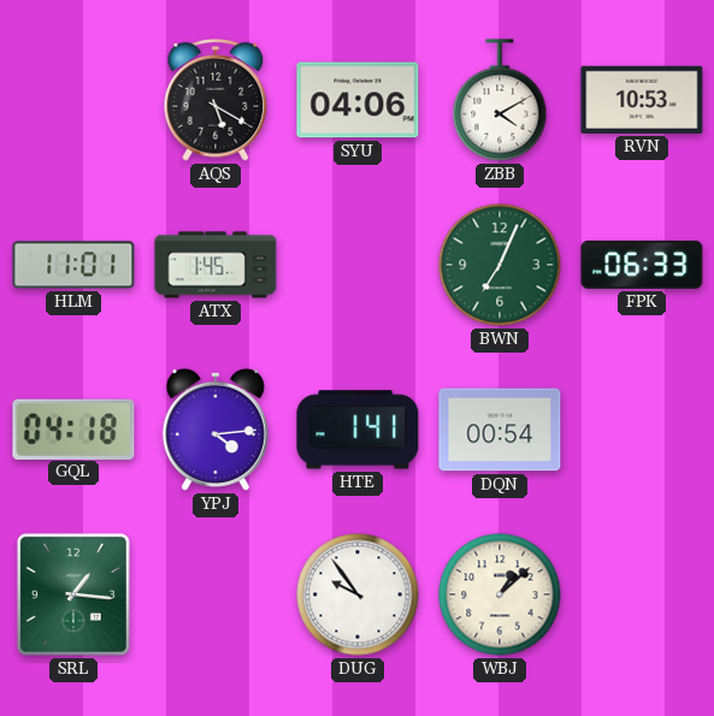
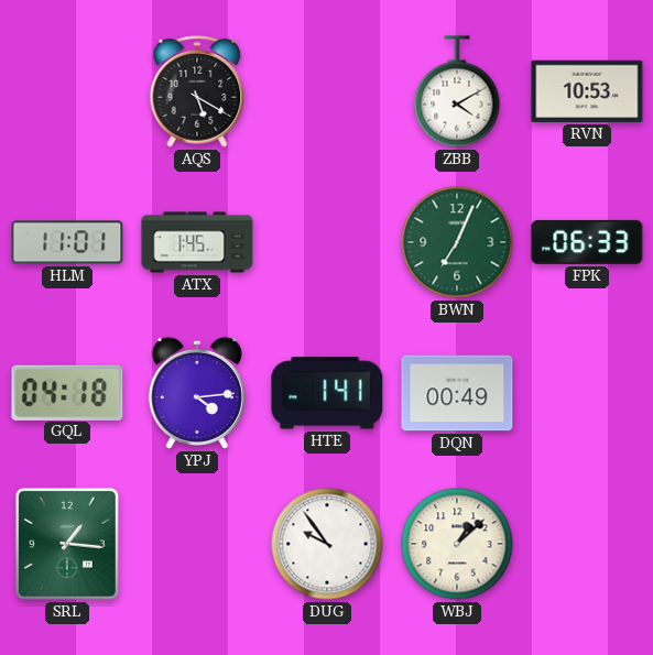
SYU: 04:06 -> none (358, 100)
DQN: 00:54 -> 00:49 (457, 393)
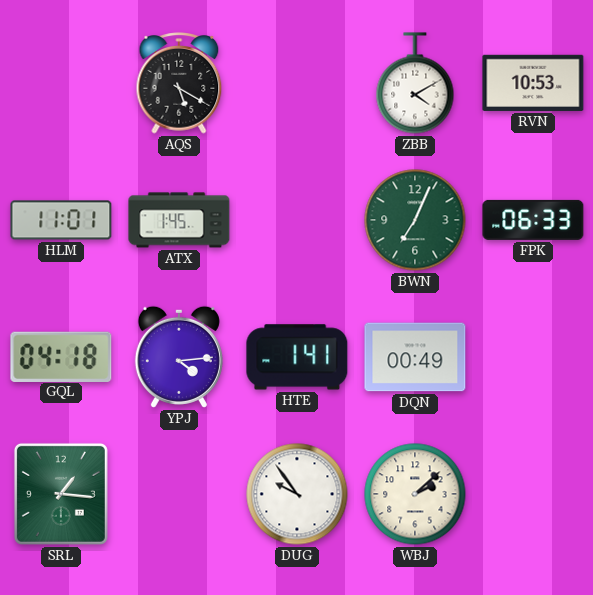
WBJ: 1:08 -> 2:08 (415, 494)
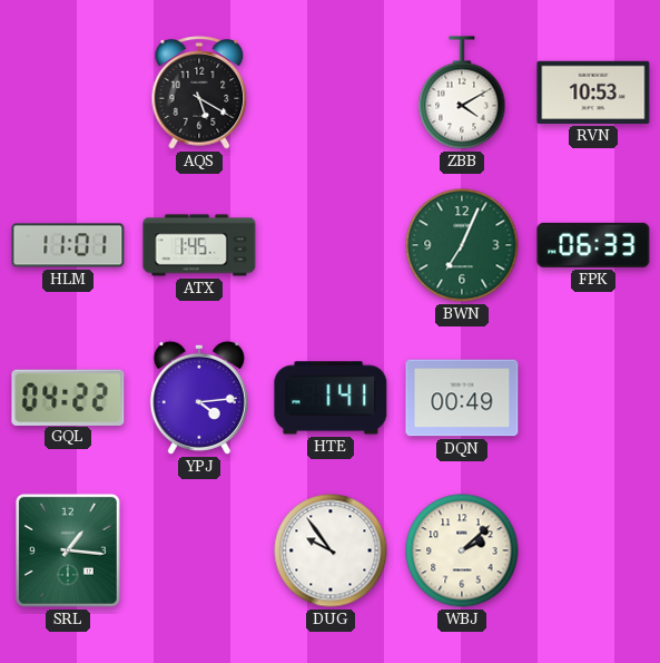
GQL: 04:18 -> 04:22 (68, 397)
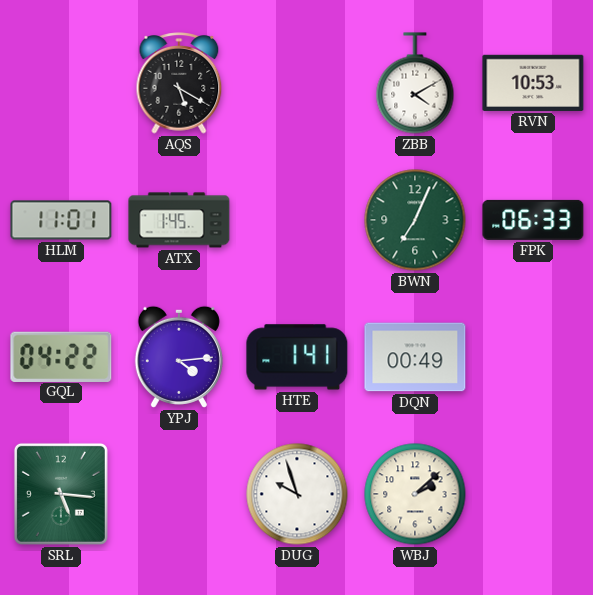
SRL: 1:16 -> 5:16 (61, 494)
DUG: 9:54 -> 9:57 (297, 494)
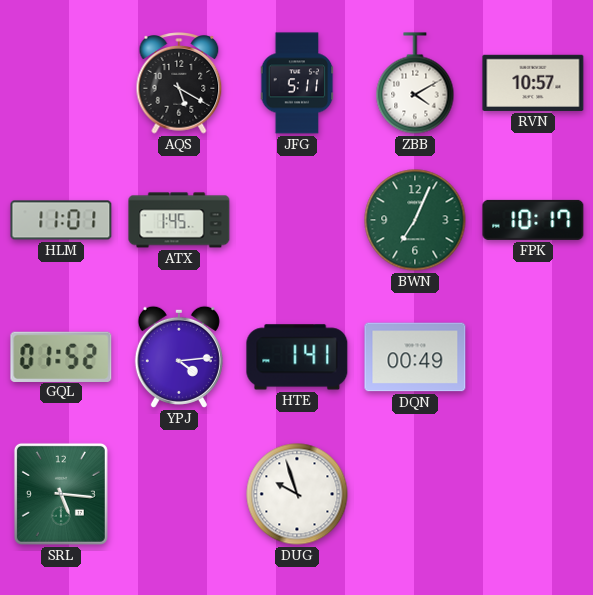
JFG: none -> 5:11 (297, 83)
RVN: 10:53 -> 10:57 (533, 83)
FPK: 06:33 -> 10:17 (533, 220)
GQL: 04:22 -> 01:52 (61, 356)
WBJ: 2:08 -> none (415, 494)
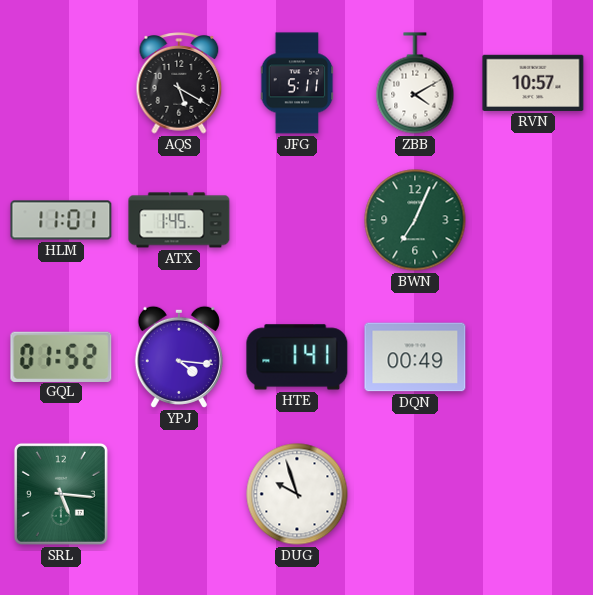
FPK: 10:17 -> none (533, 220)
YPJ: 4:14 -> 4:16 (179, 357)
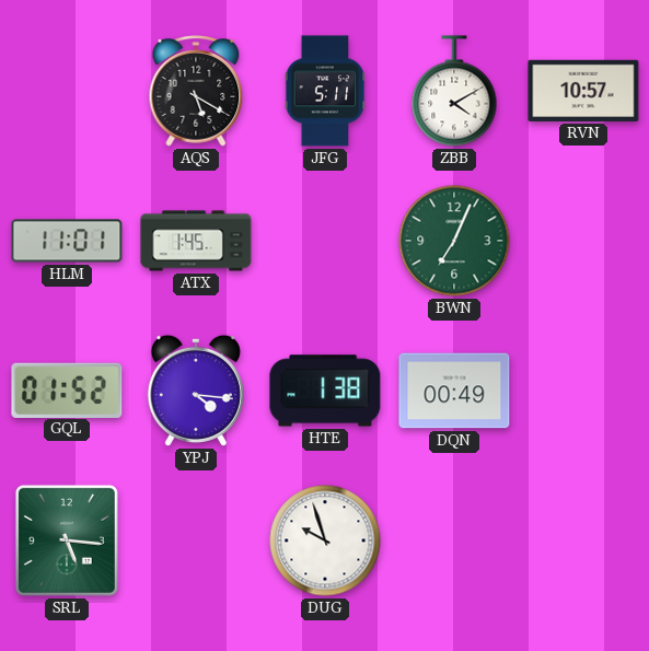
HTE: 1:41 -> 1:38 (325, 391)
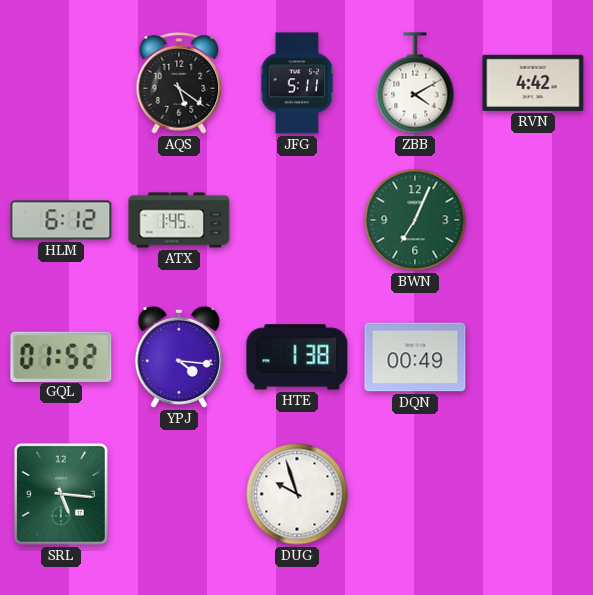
AQS: 5:20 -> 5:21 (179, 83)
RVN: 10:57 -> 4:42 (533, 83)
HLM: 11:01 -> 6:12 (61, 220)
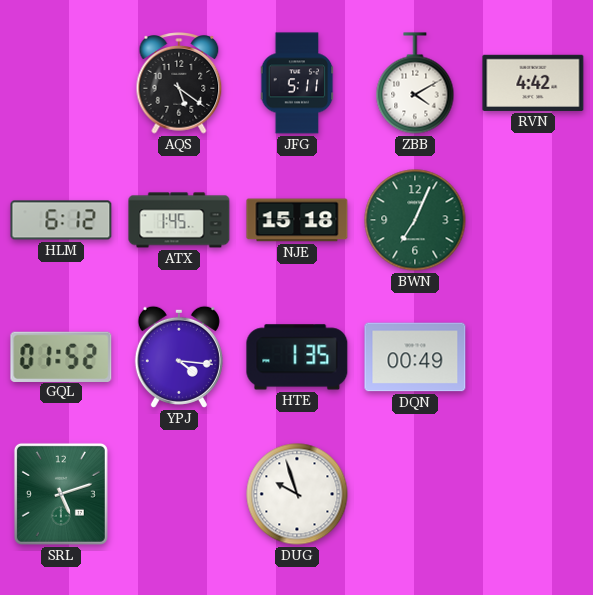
NJE: none -> 15:18 (297, 220)
HTE: 1:38 -> 1:35 (297, 357)
SRL: 5:16 -> 5:12 (61, 494)
